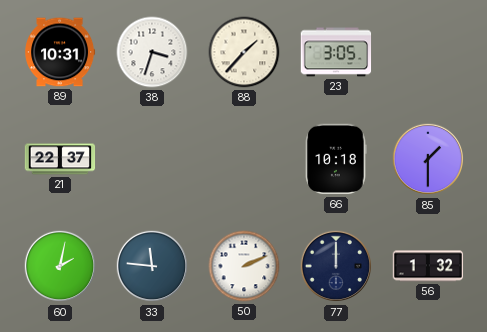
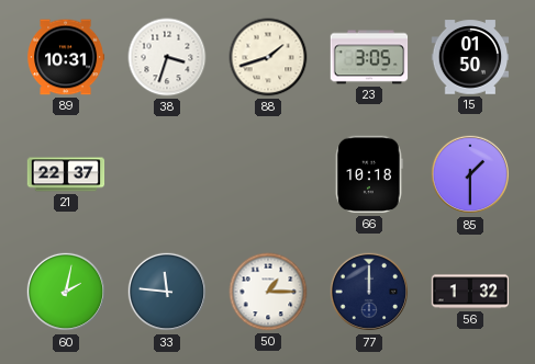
88: 1:37 -> 1:42 (268, 57)
15: none -> 01:50 (470, 57)
50: 2:11 -> 1:15 (268, 292)
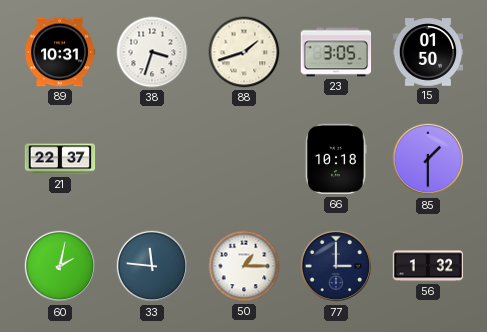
77: 12:00 -> 3:00 (336, 266)
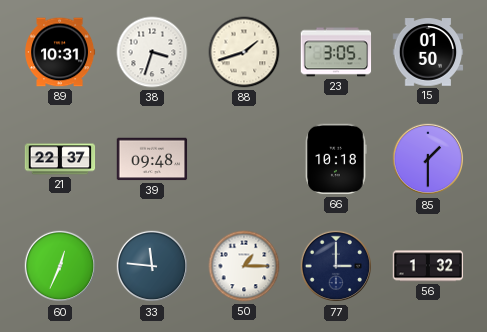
39: none -> 09:48 (152, 159)
60: 2:02 -> 12:34 (60, 266)
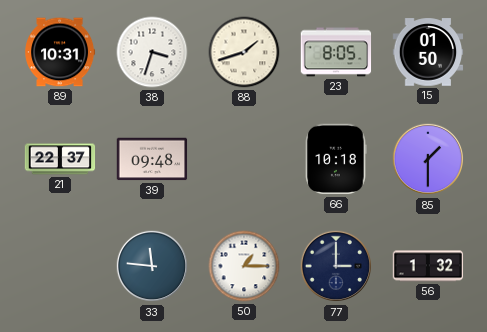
23: 3:05 -> 8:05 (336, 52)
60: 12:34 -> none (60, 266)
